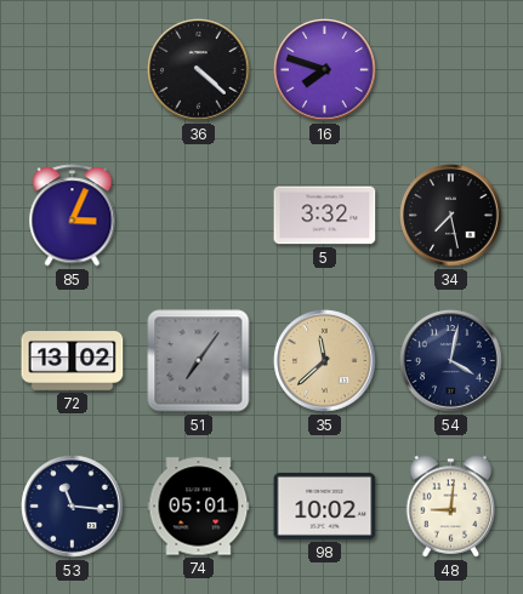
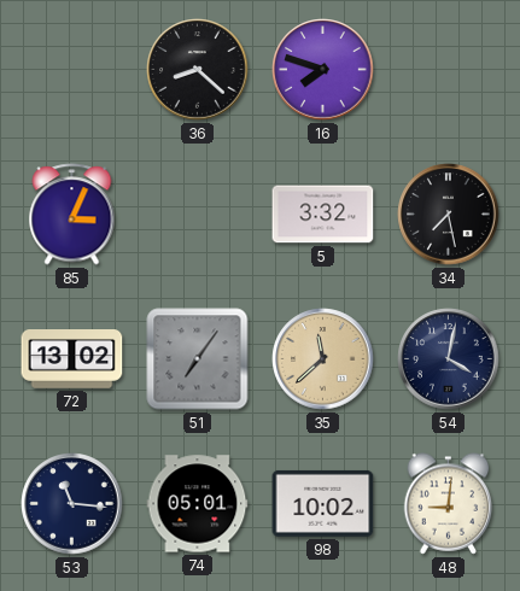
36: 4:22 -> 8:22 (198, 70)
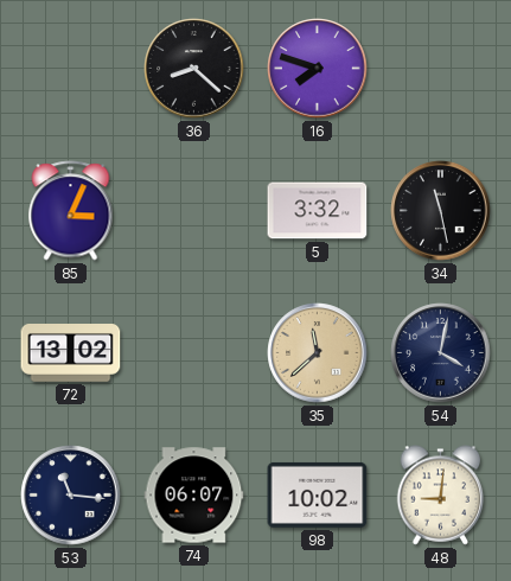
34: 7:28 -> 11:28 (441, 211)
51: 7:06 -> none (198, 359)
74: 05:01 -> 06:07 (194, 496)
